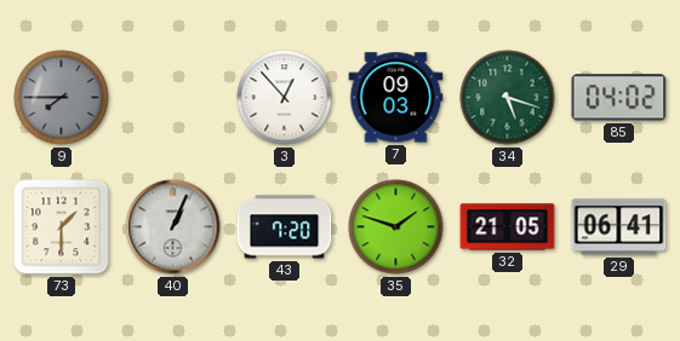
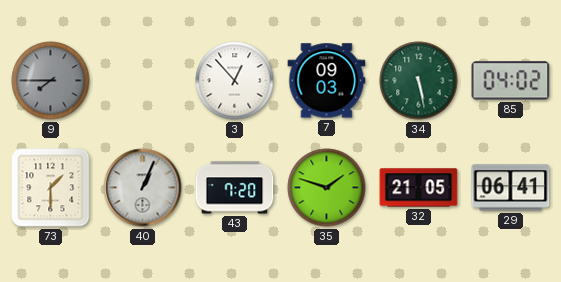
34: 5:18 -> 5:28 (419, 81)
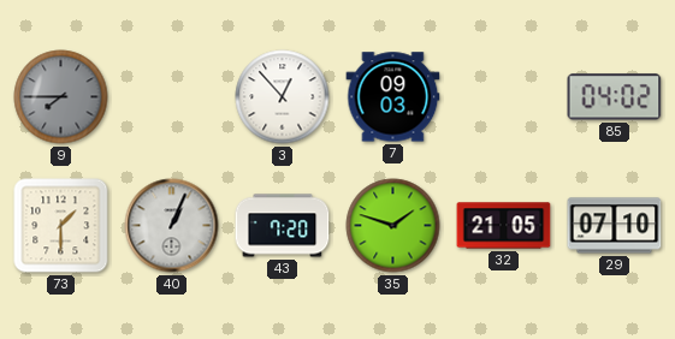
34: 5:28 -> none (419, 81)
29: 06:41 -> 07:10 (615, 226)
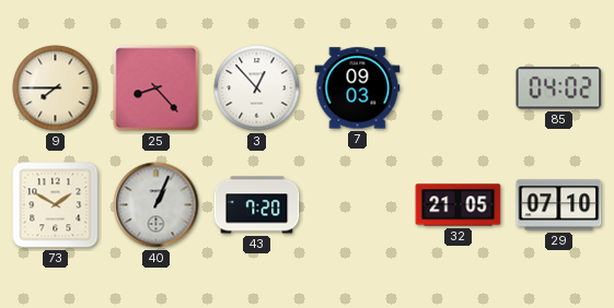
9 dial: grey -> cream (56, 88)
25: none -> 8:23 (157, 88)
73: 1:30 -> 1:50 (56, 205)
35: 1:48 -> none (393, 226)
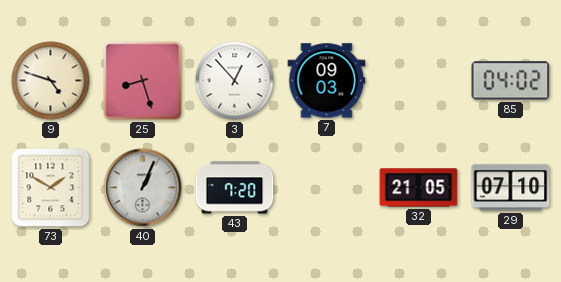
9: 7:45 -> 4:48 (51, 81)
25: 8:23 -> 8:27 (143, 81)
